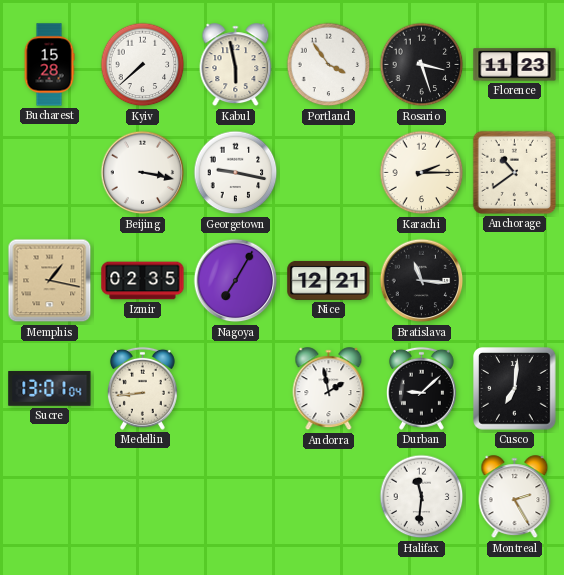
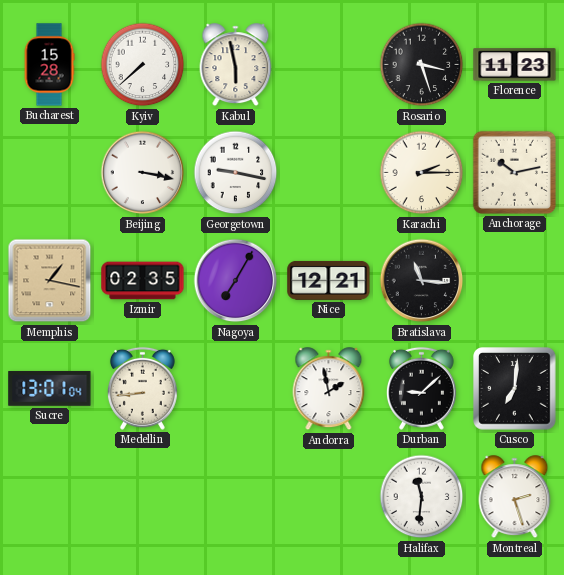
Portland: 3:54 -> none (329, 65)
Anchorage: 10:39 -> 10:13 (514, 172)
Montreal: 2:25 -> 2:27 (515, 497)
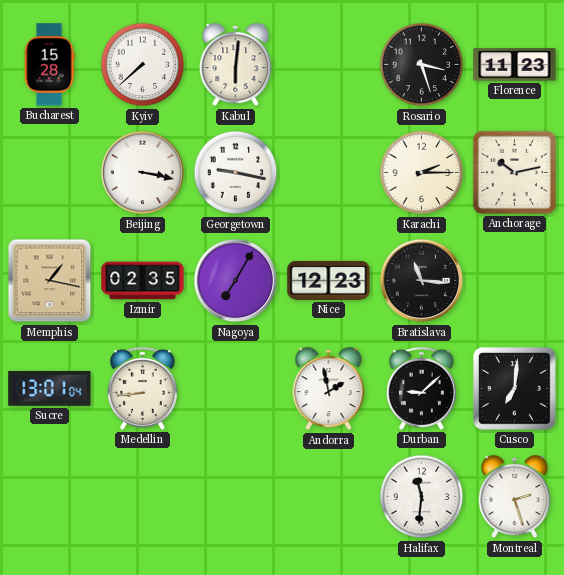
Kabul: 5:58 -> 6:01 (236, 65)
Nice: 12:21 -> 12:23 (329, 280)
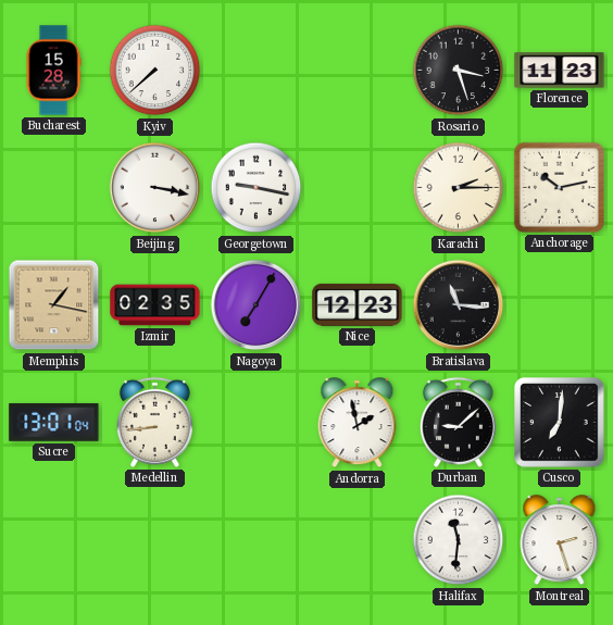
Kabul: 6:01 -> none (236, 65)
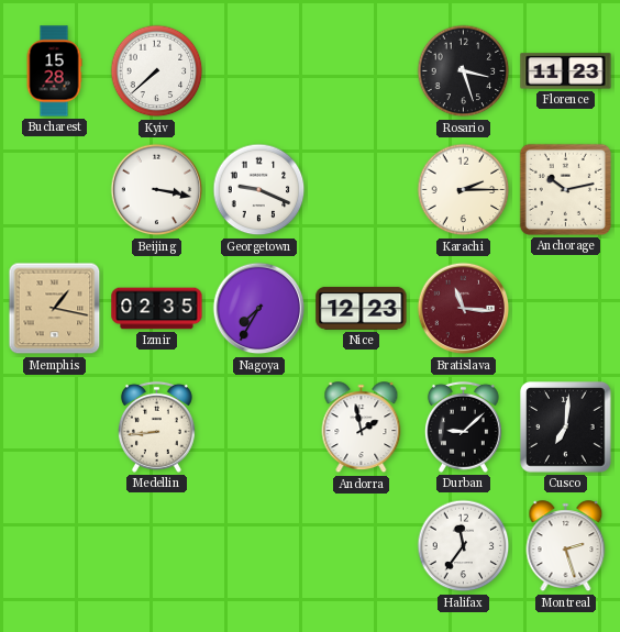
Georgetown: 9:17 -> 9:19 (259, 190)
Nagoya: 7:05 -> 7:35 (259, 309)
Bratislava dial: black -> burgundy (464, 309)
Sucre: 13:01 -> none (54, 422)
Halifax: 11:31 -> 11:36 (464, 546)
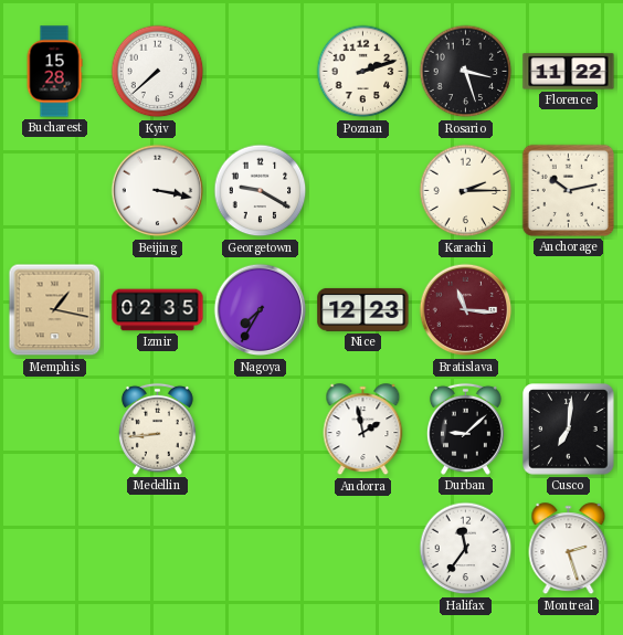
Poznan: none -> 2:12 (363, 72)
Florence: 11:23 -> 11:22 (569, 72)
Georgetown: 9:19 -> 9:20 (261, 191)
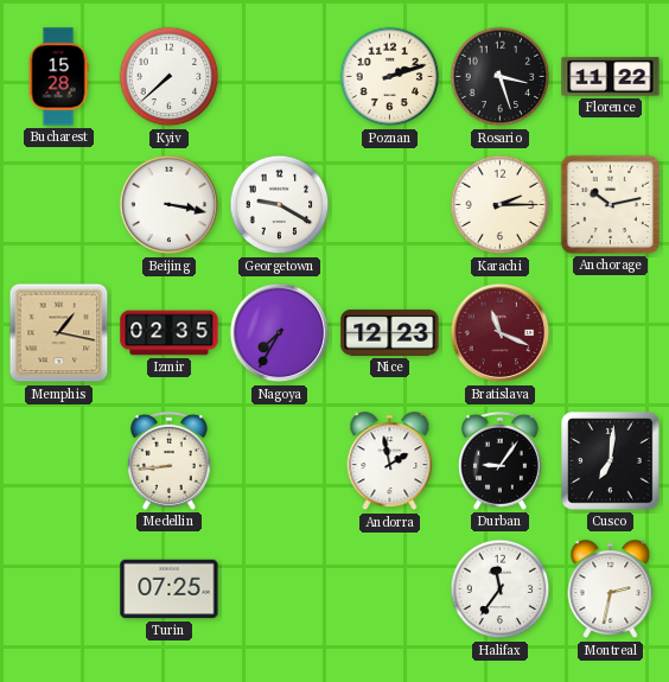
Bratislava: 11:16 -> 11:19 (501, 333)
Durban: 9:08 -> 9:06 (499, 460)
Turin: none -> 07:25 (170, 589)
Montreal: 2:27 -> 2:32 (611, 589)
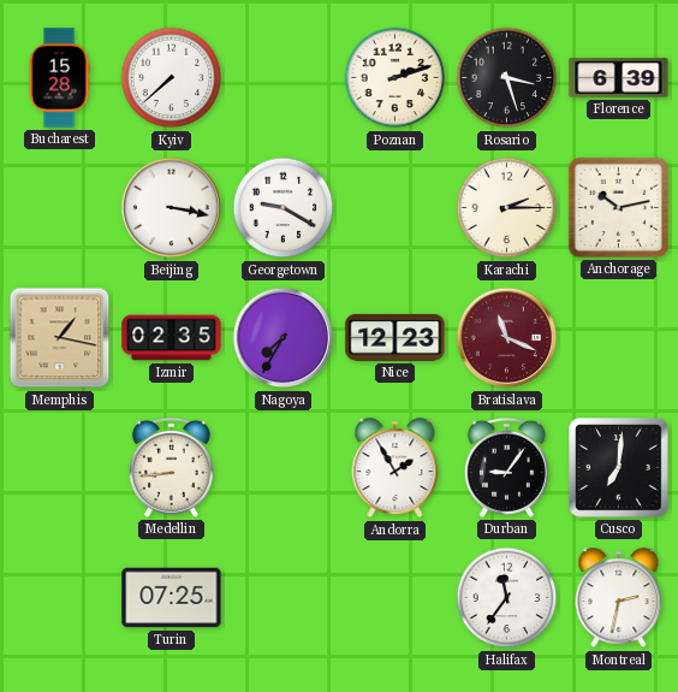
Florence: 11:22 -> 6:39 (619, 78)
Andorra: 1:58 -> 1:55 (395, 468)
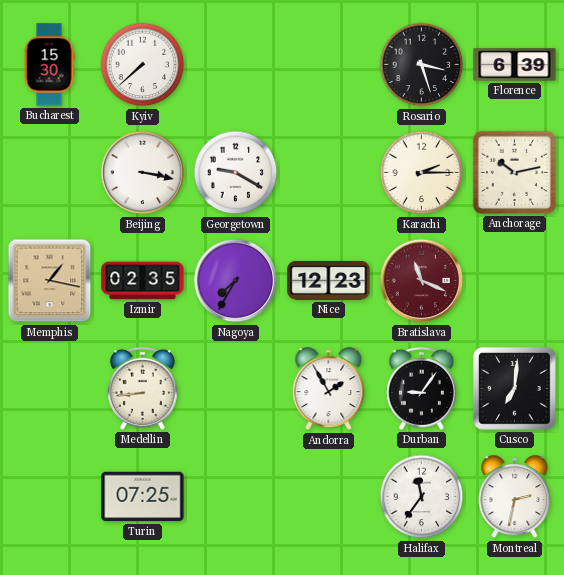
Bucharest: 15:28 -> 15:30 (49, 65)
Poznan: 2:12 -> none (395, 78)
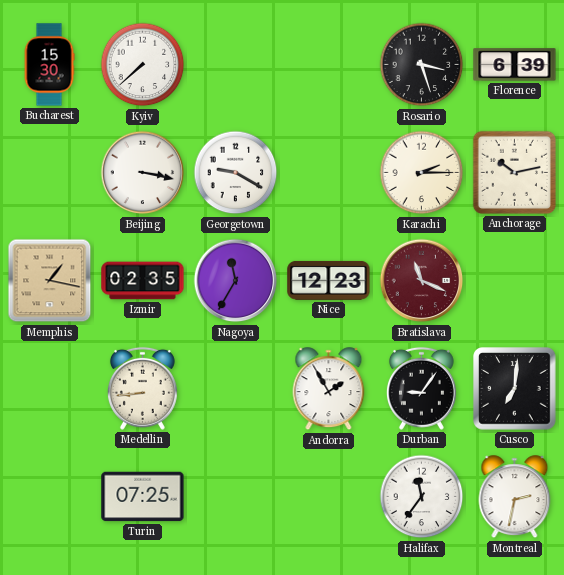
Nagoya: 7:35 -> 11:35 (236, 281)
